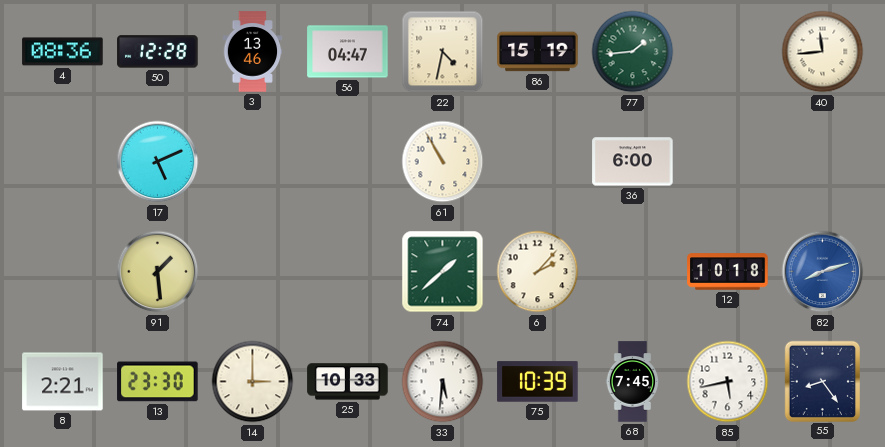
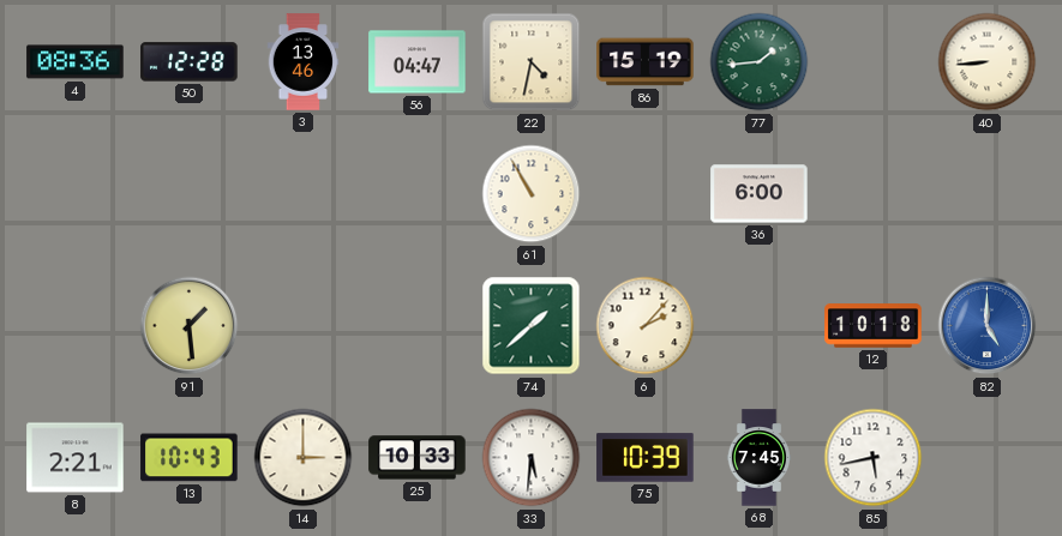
40: 11:44 -> 8:44 (988, 62)
17: 5:11 -> none (158, 162)
82: 8:12 -> 5:00 (988, 326)
13: 23:30 -> 10:43 (190, 458)
55: 8:24 -> none (822, 381)
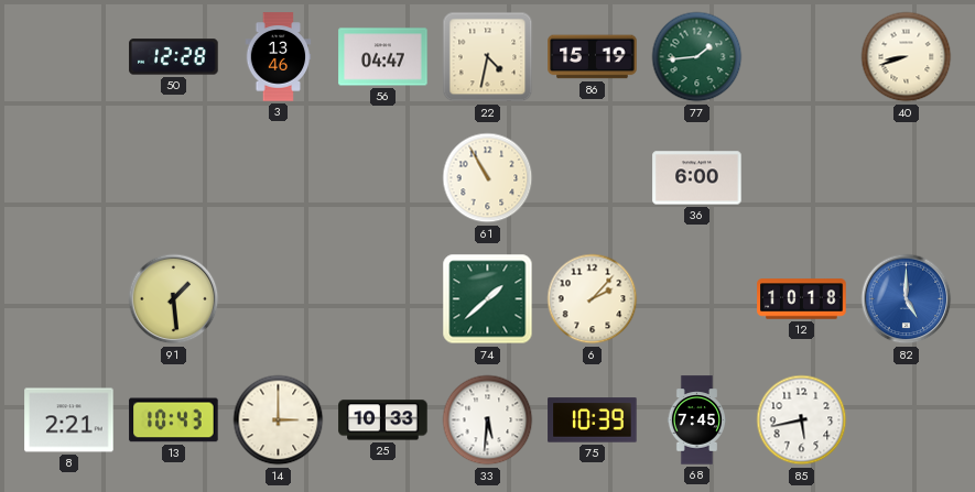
4: 08:36 -> none (76, 62)
40: 8:44 -> 8:42 (907, 57)
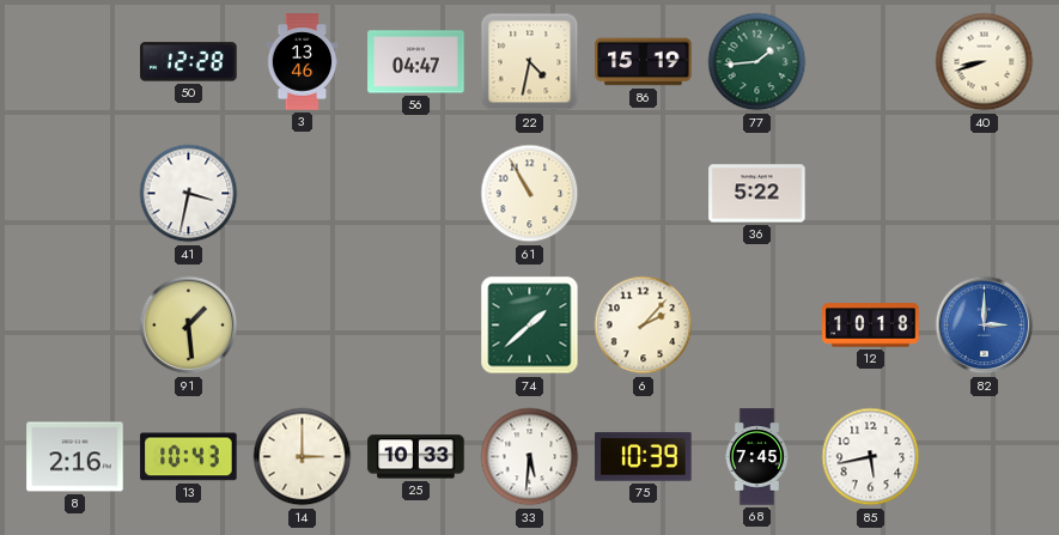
41: none -> 3:32 (189, 194)
36: 6:00 -> 5:22 (757, 194)
82: 5:00 -> 3:00 (985, 326)
8: 2:21 -> 2:16 (75, 457)
